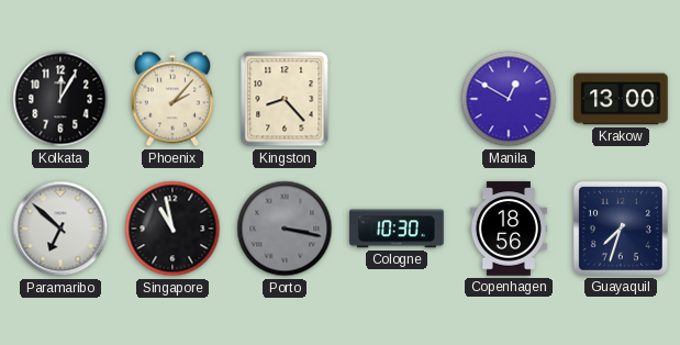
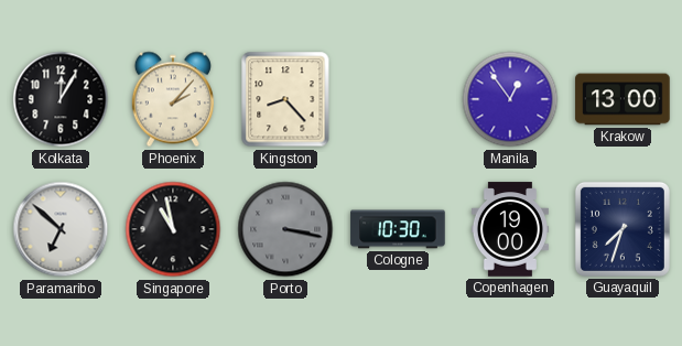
Manila: 12:50 -> 12:54 (510, 99)
Copenhagen: 18:56 -> 19:00 (510, 229)
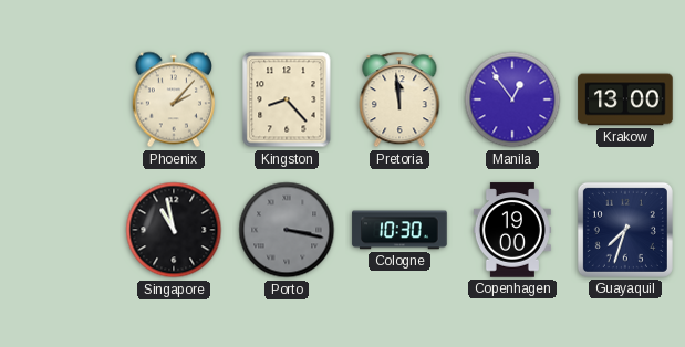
Kolkata: 12:05 -> none (61, 99)
Pretoria: none -> 11:59 (399, 99)
Paramaribo: 6:52 -> none (61, 229)
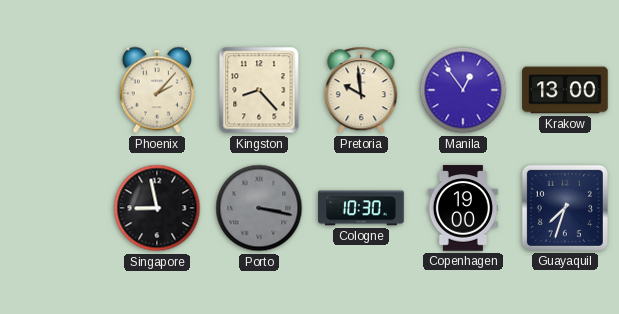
Pretoria: 11:59 -> 9:59 (361, 90)
Singapore: 10:58 -> 8:58 (157, 208)
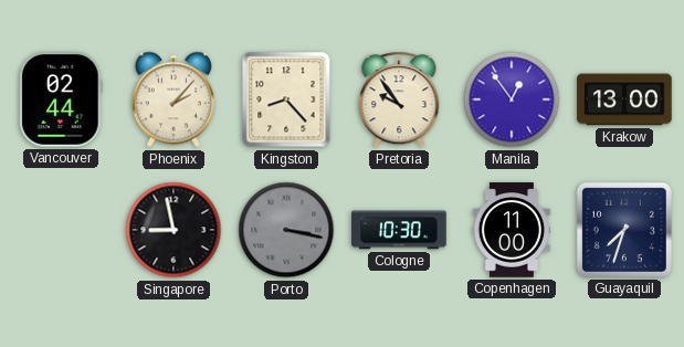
Vancouver: none -> 02:44 (61, 99)
Pretoria: 9:59 -> 9:54 (399, 99)
Copenhagen: 19:00 -> 11:00 (512, 230)
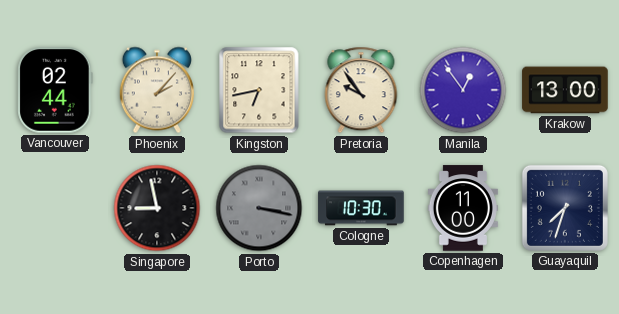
Kingston: 8:23 -> 6:43 (259, 90)
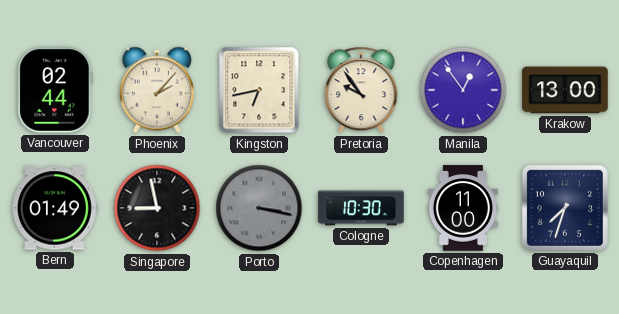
Bern: none -> 01:49 (55, 208)
